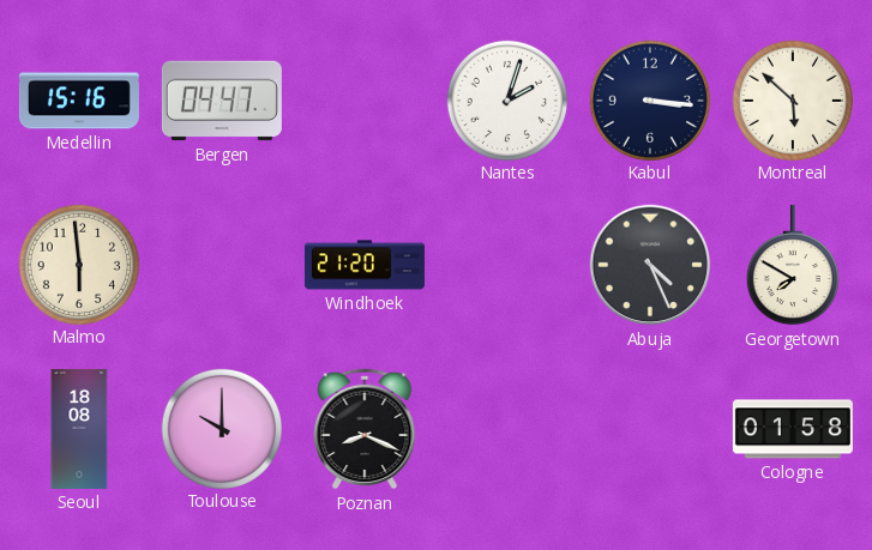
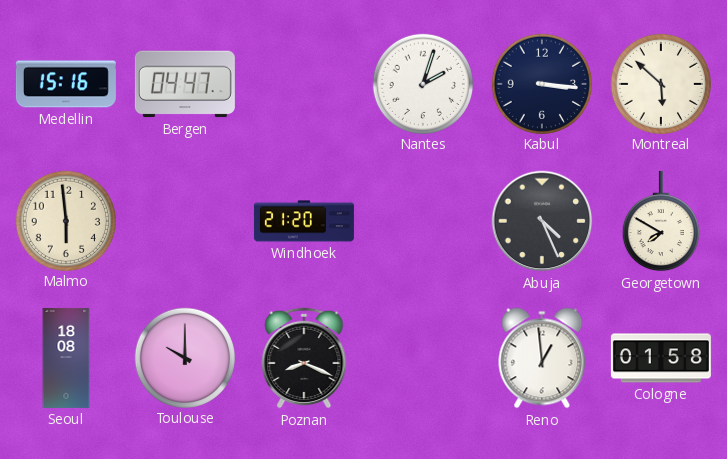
Reno: none -> 12:59 (542, 358)
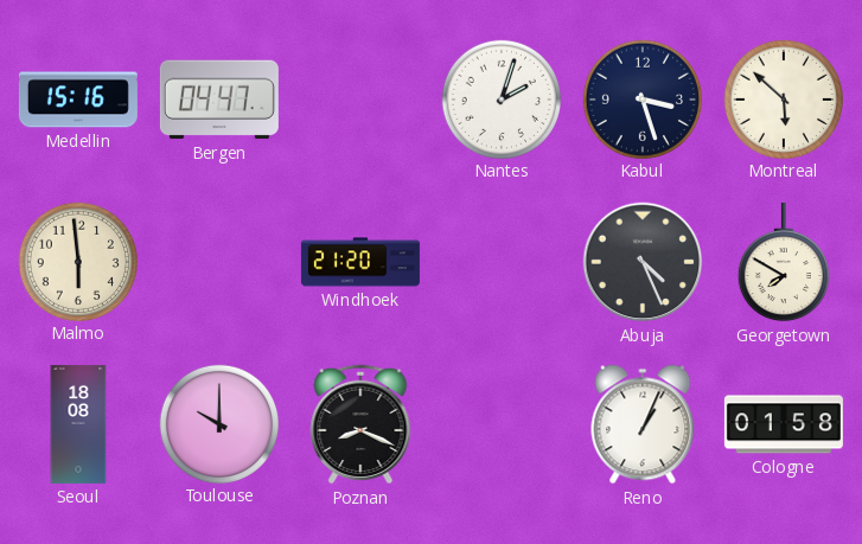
Kabul: 3:16 -> 3:27 (641, 98)
Reno: 12:59 -> 1:04 (643, 424)
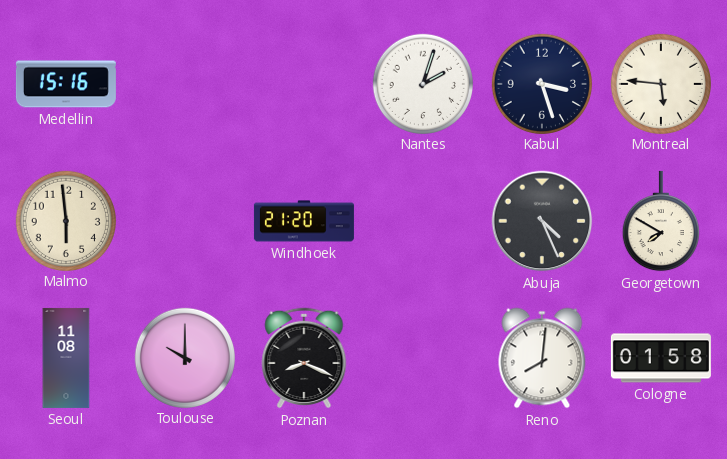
Bergen: 04:47 -> none (219, 100)
Montreal: 5:52 -> 5:46 (660, 83)
Seoul: 18:08 -> 11:08 (66, 358)
Reno: 1:04 -> 8:01 (542, 358)
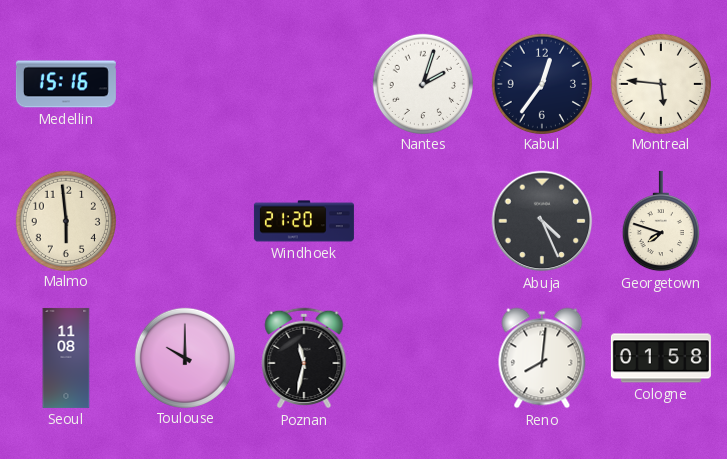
Kabul: 3:27 -> 12:36 (541, 83)
Georgetown: 7:50 -> 7:48 (661, 221)
Poznan: 8:19 -> 11:32 (304, 358)
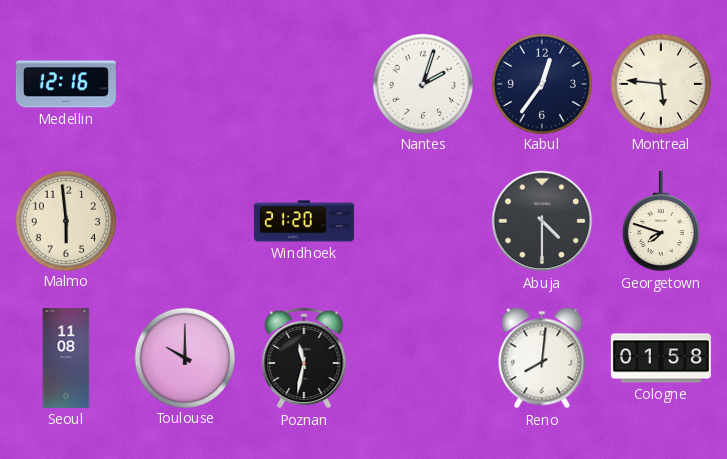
Medellin: 15:16 -> 12:16 (66, 84)
Abuja: 4:26 -> 4:30 (542, 221)
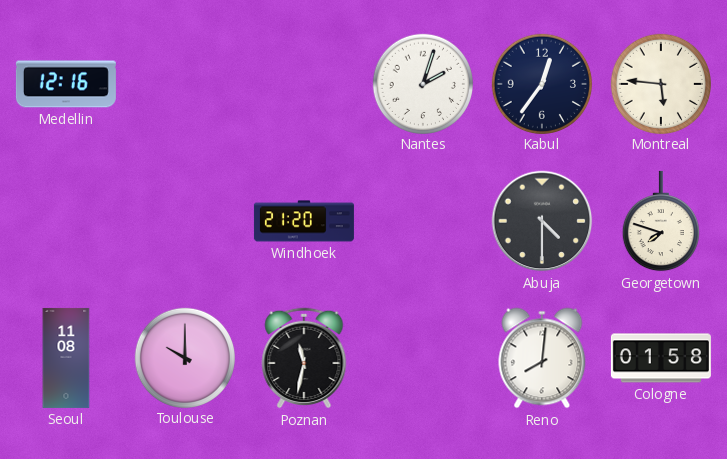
Malmo: 5:59 -> none (65, 220)
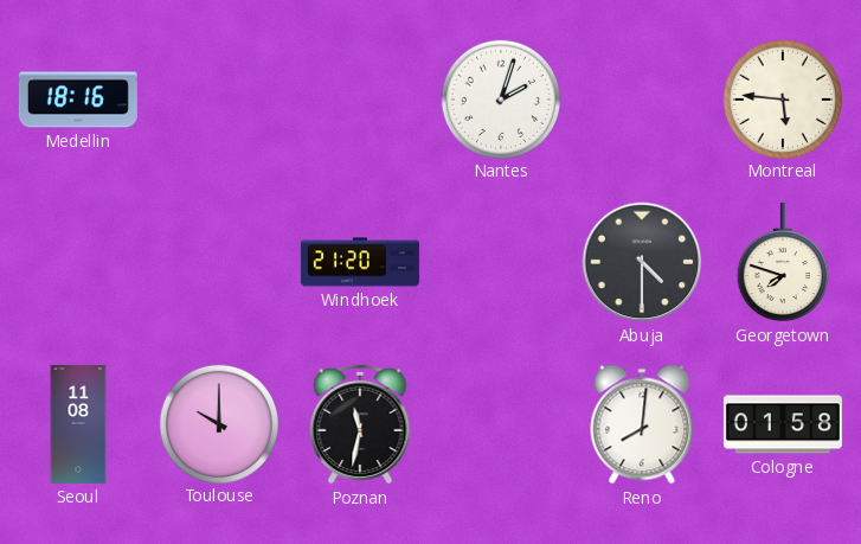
Medellin: 12:16 -> 18:16 (78, 100)
Kabul: 12:36 -> none (541, 83)
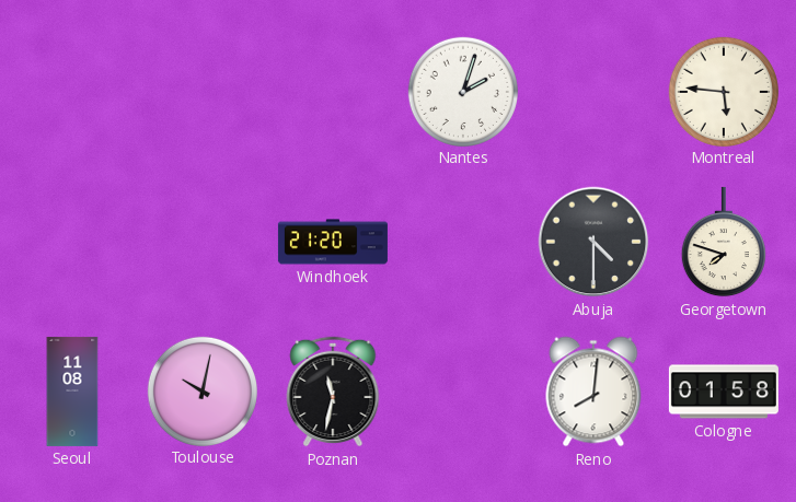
Medellin: 18:16 -> none (78, 100)
Toulouse: 10:00 -> 10:02 (201, 390)
